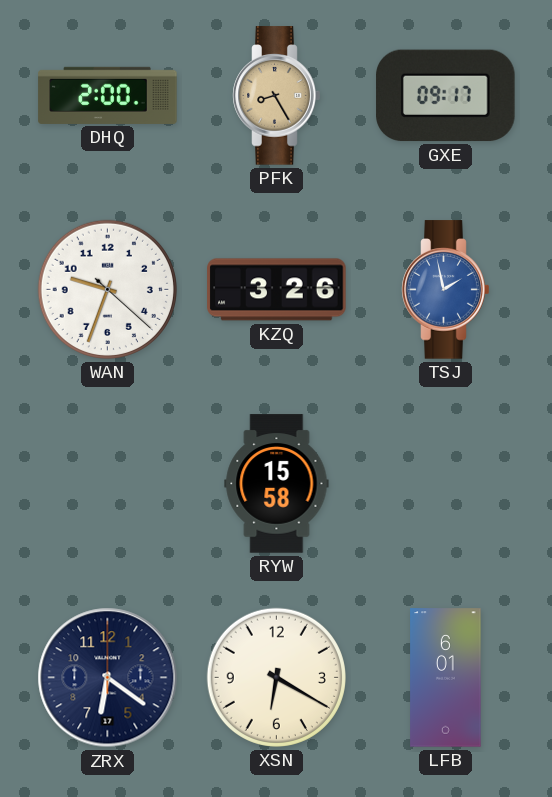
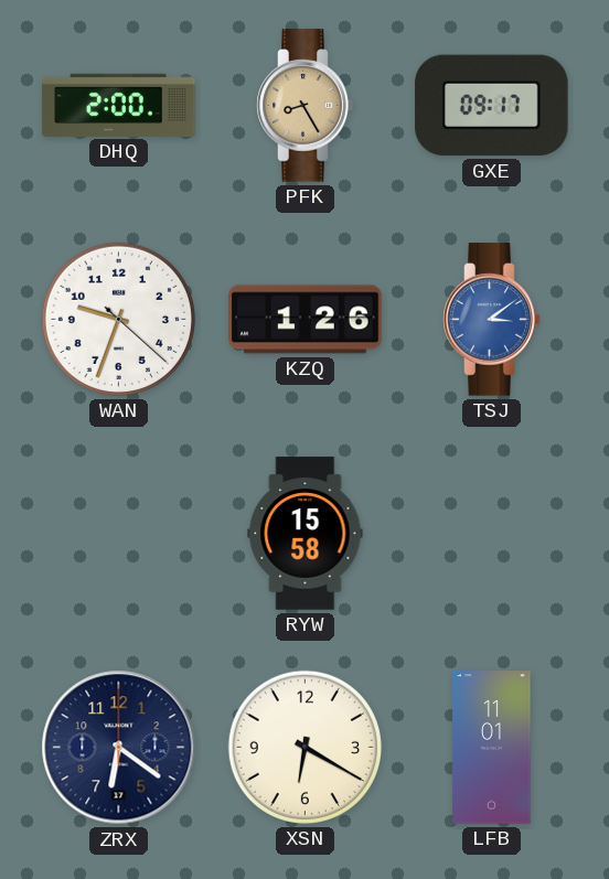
KZQ: 3:26 -> 1:26 (306, 320)
TSJ: 1:58 -> 3:09 (492, 320)
LFB: 6:01 -> 11:01 (492, 748)
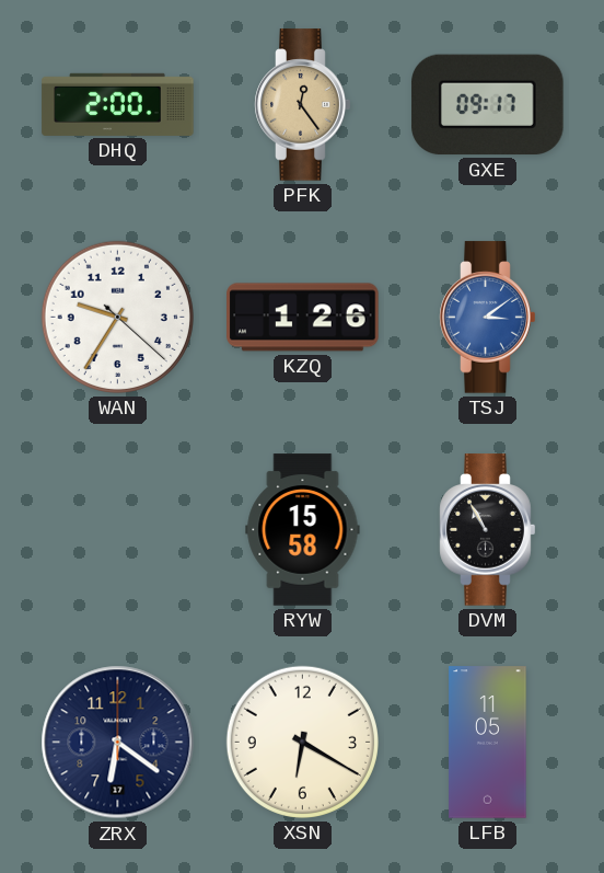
PFK: 8:25 -> 12:24 (303, 105)
WAN: 9:33 -> 9:35 (117, 317)
DVM: none -> 10:55 (488, 530)
LFB: 11:01 -> 11:05 (488, 743)
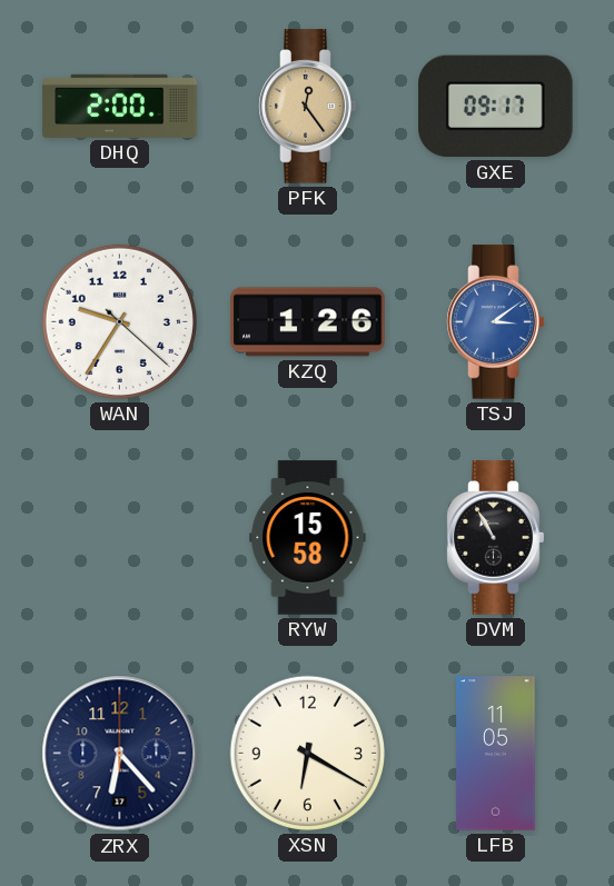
ZRX: 6:21 -> 6:23 (120, 754)
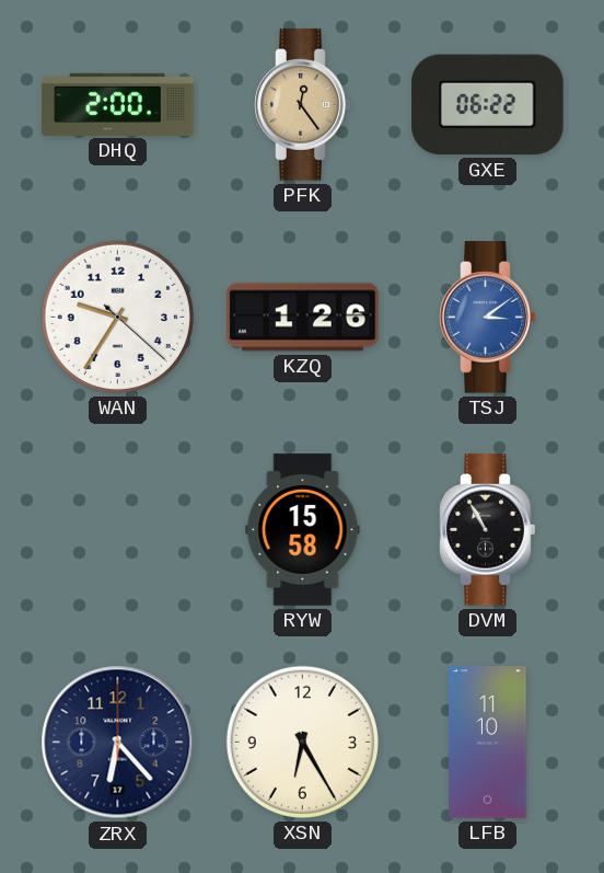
GXE: 09:17 -> 06:22 (488, 105)
XSN: 6:20 -> 6:25 (302, 742)
LFB: 11:05 -> 11:10 (488, 743)
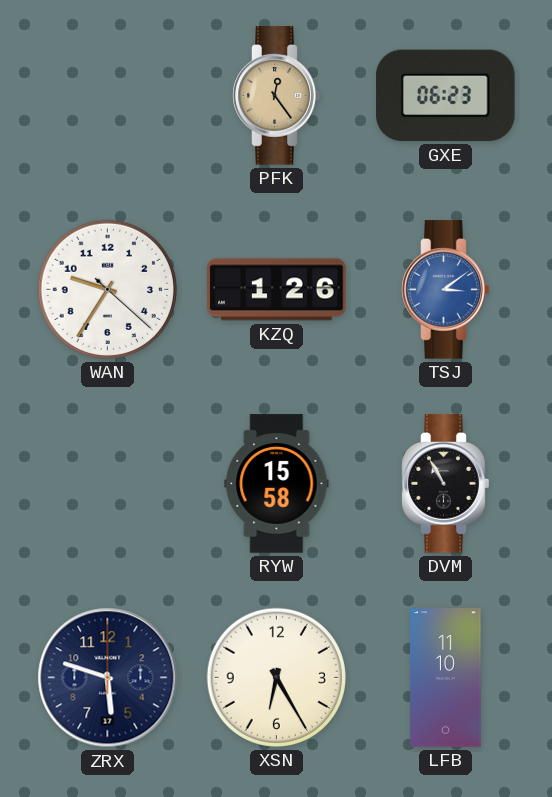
DHQ: 2:00 -> none (118, 104)
GXE: 06:22 -> 06:23 (446, 96)
ZRX: 6:23 -> 5:48 (108, 678)
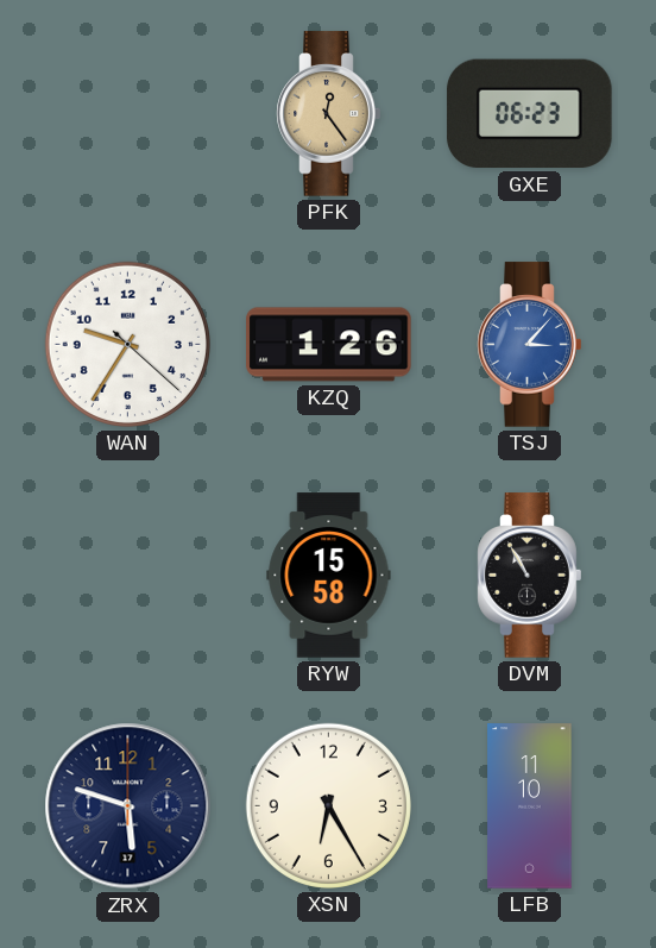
TSJ: 3:09 -> 3:07 (530, 345)
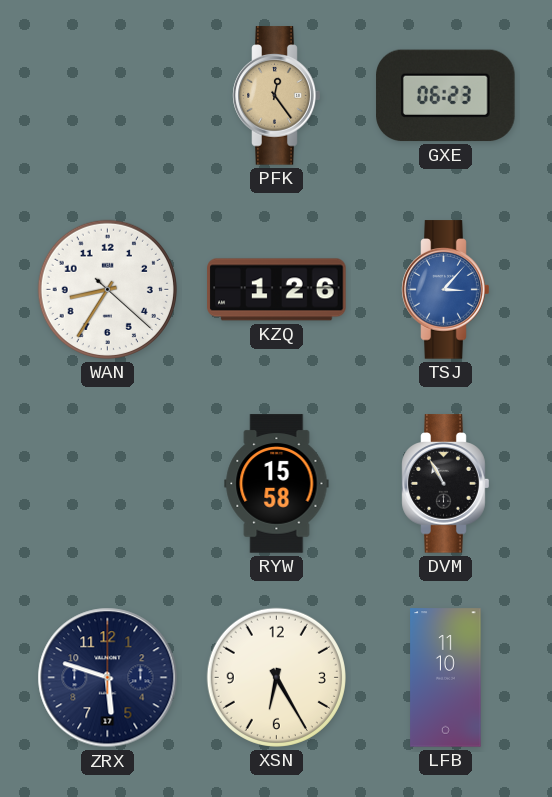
WAN: 9:35 -> 8:35 (107, 289)
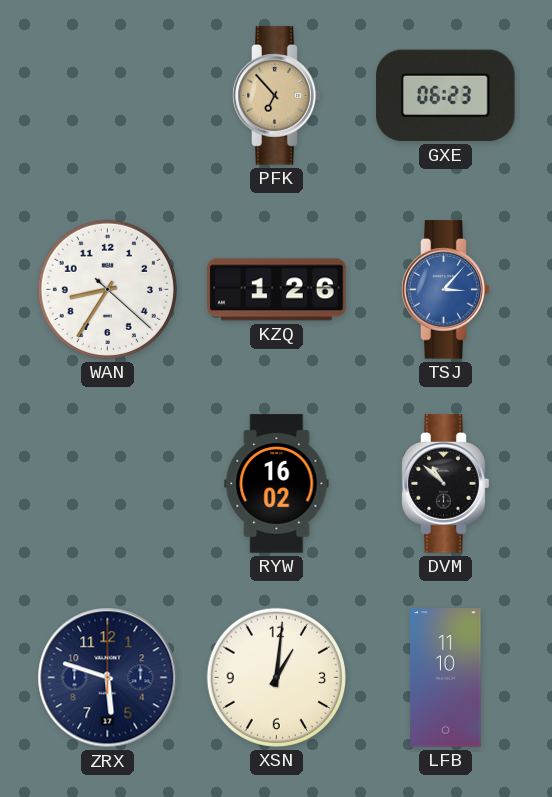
PFK: 12:24 -> 6:53 (277, 96)
RYW: 15:58 -> 16:02 (277, 484)
DVM: 10:55 -> 10:52 (446, 484)
XSN: 6:25 -> 1:01 (276, 677)
